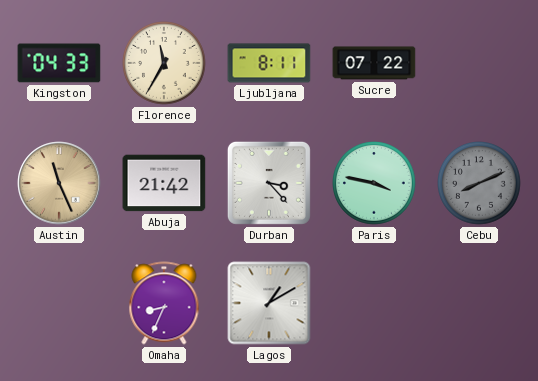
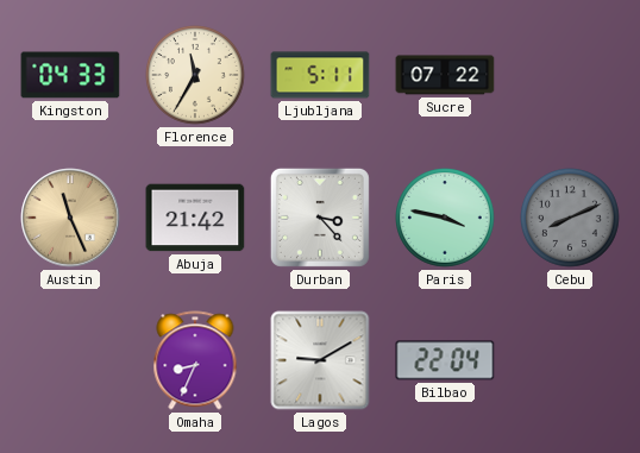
Ljubljana: 8:11 -> 5:11 (320, 75)
Lagos: 1:10 -> 9:10 (320, 360)
Bilbao: none -> 22:04 (445, 360)
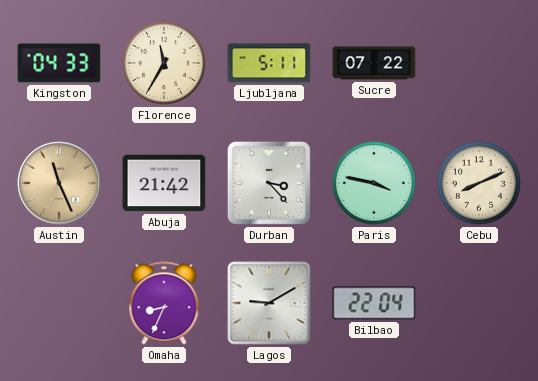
Cebu dial: grey -> cream (480, 184)
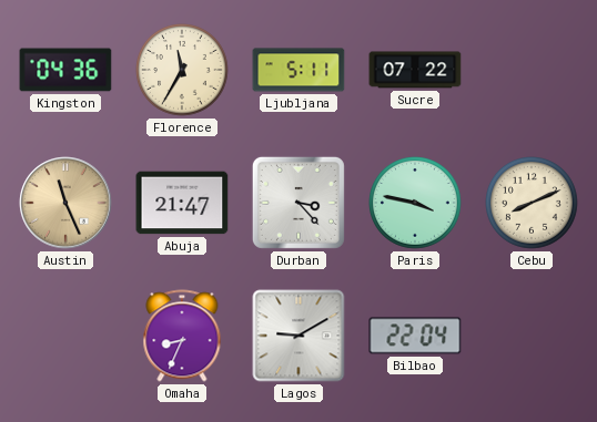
Kingston: 04:33 -> 04:36 (65, 70)
Abuja: 21:42 -> 21:47 (182, 203)
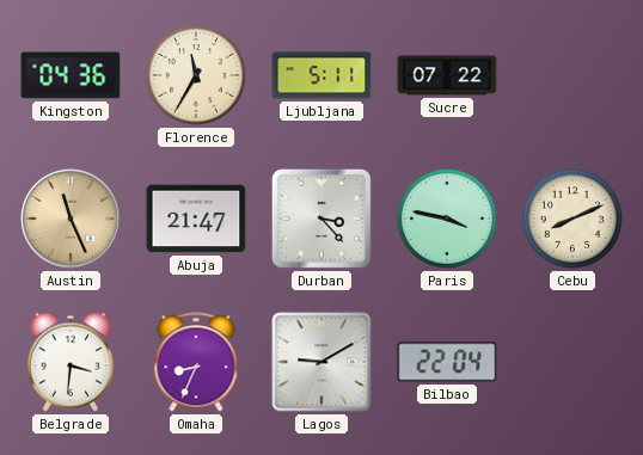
Belgrade: none -> 3:31 (71, 362)
